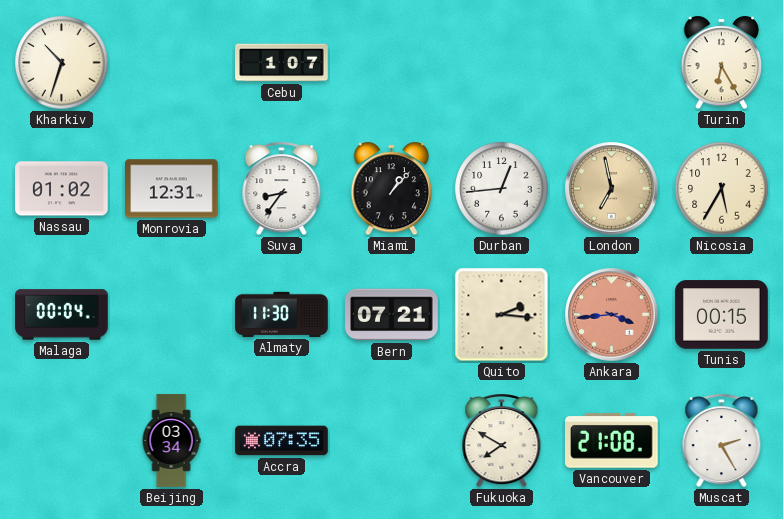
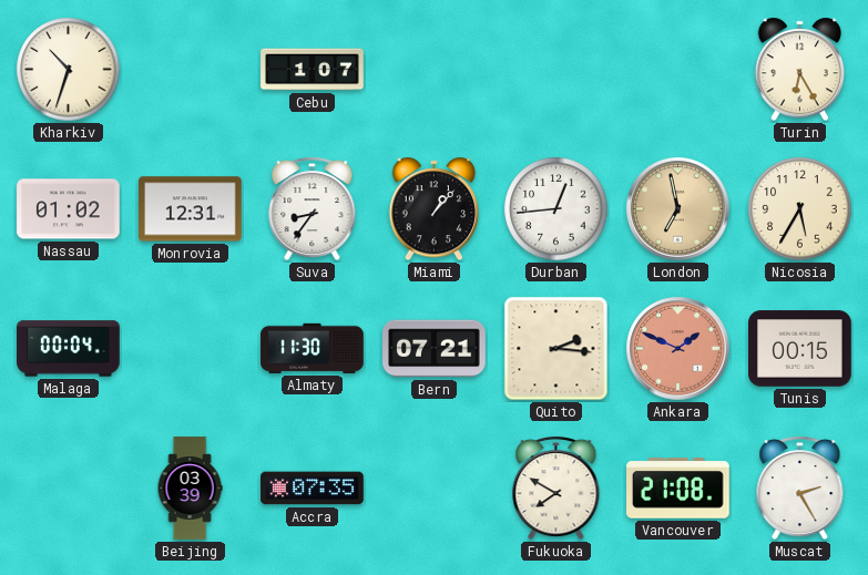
Ankara: 3:44 -> 1:49 (678, 349)
Beijing: 03:34 -> 03:39 (190, 489)
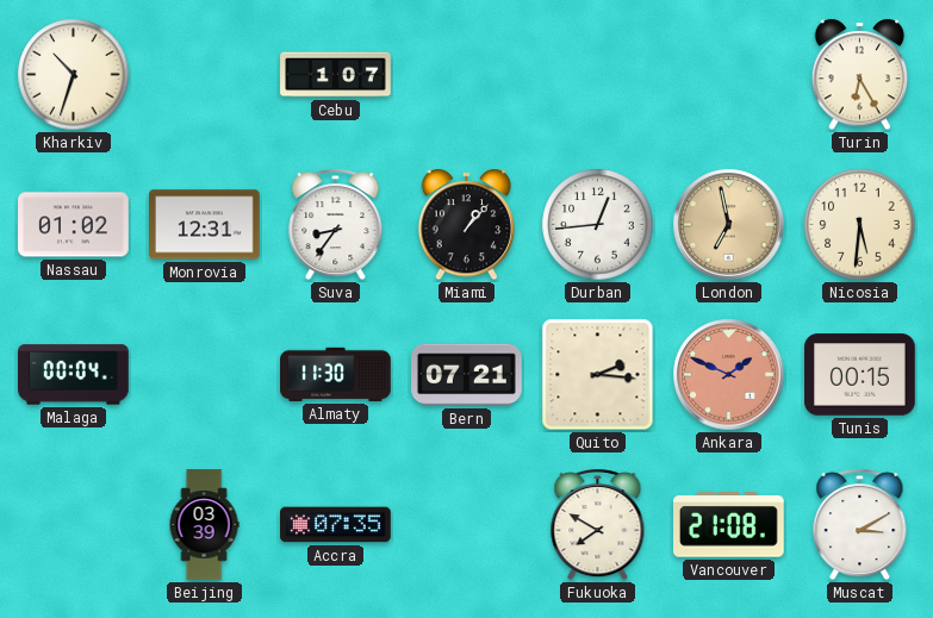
Nicosia: 5:35 -> 5:31 (860, 225)
Muscat: 2:25 -> 3:10 (860, 525)
